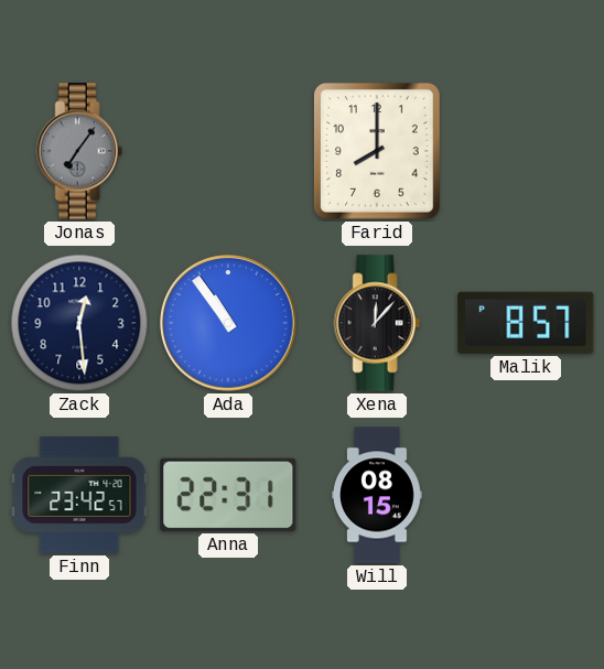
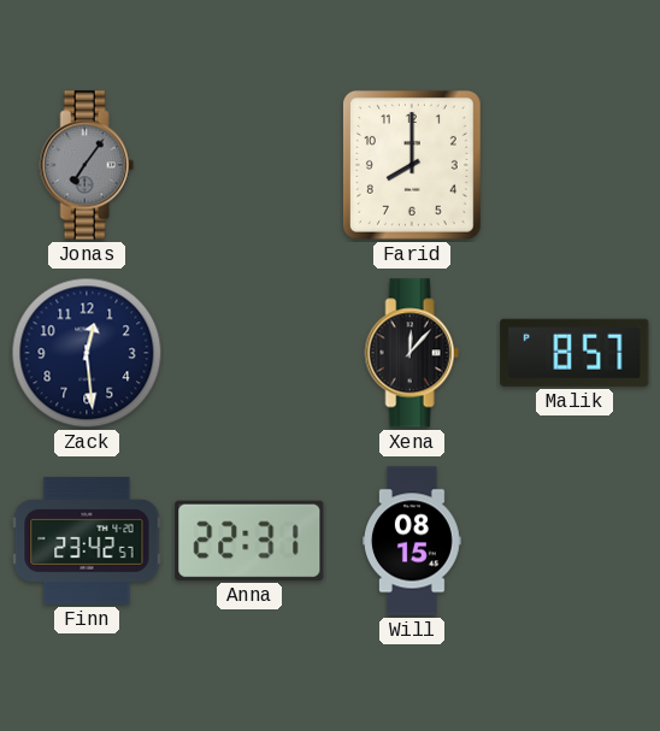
Ada: 10:54 -> none (229, 324)
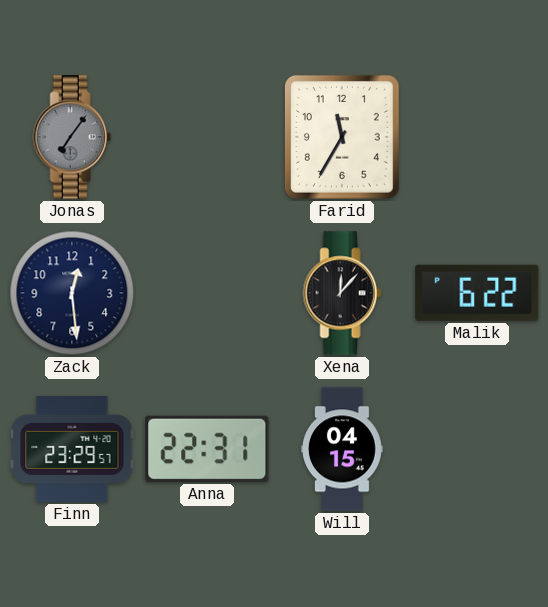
Farid: 8:00 -> 11:35 (342, 137)
Malik: 8:57 -> 6:22 (477, 293)
Finn: 23:42 -> 23:29 (72, 449)
Will: 08:15 -> 04:15 (343, 449)
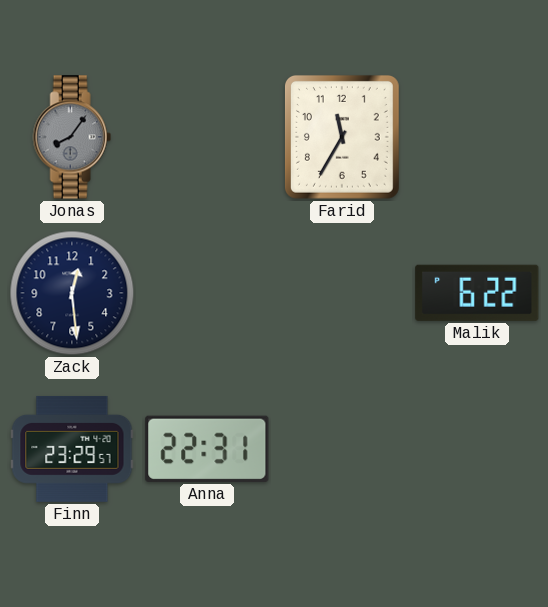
Jonas: 7:06 -> 8:06 (72, 137)
Xena: 12:07 -> none (342, 293)
Will: 04:15 -> none (343, 449)
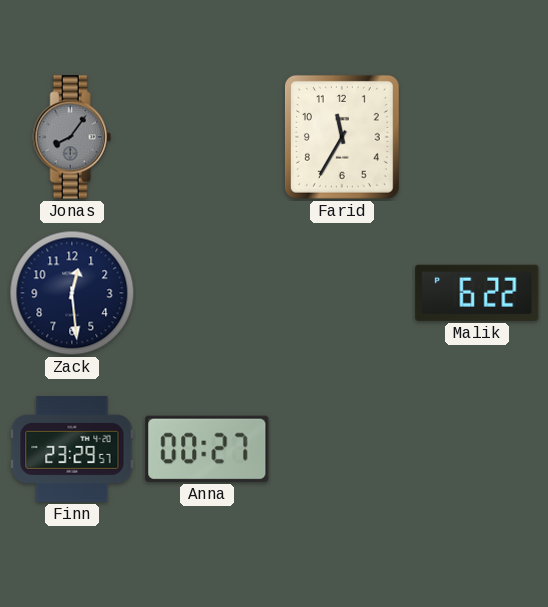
Anna: 22:31 -> 00:27 (207, 449)
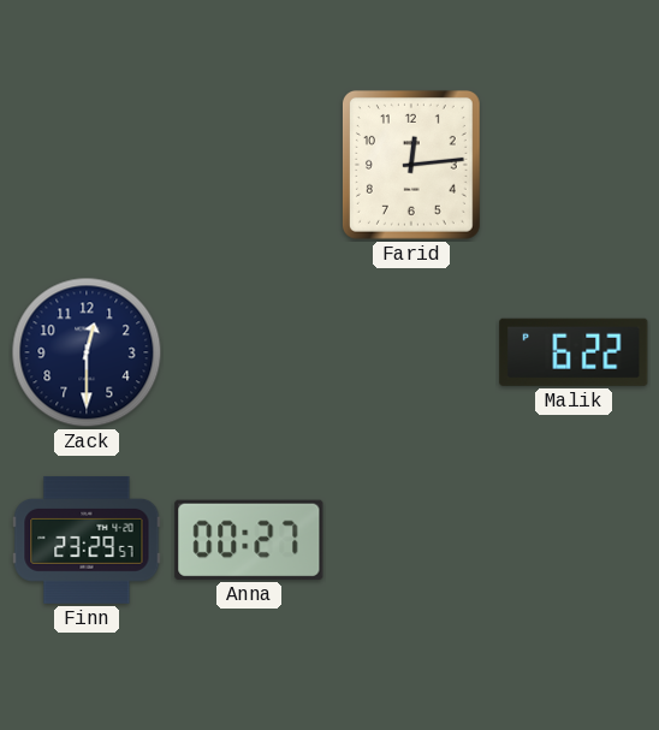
Jonas: 8:06 -> none (72, 137)
Farid: 11:35 -> 12:14 (411, 165)
Zack: 12:29 -> 12:30 (87, 352)
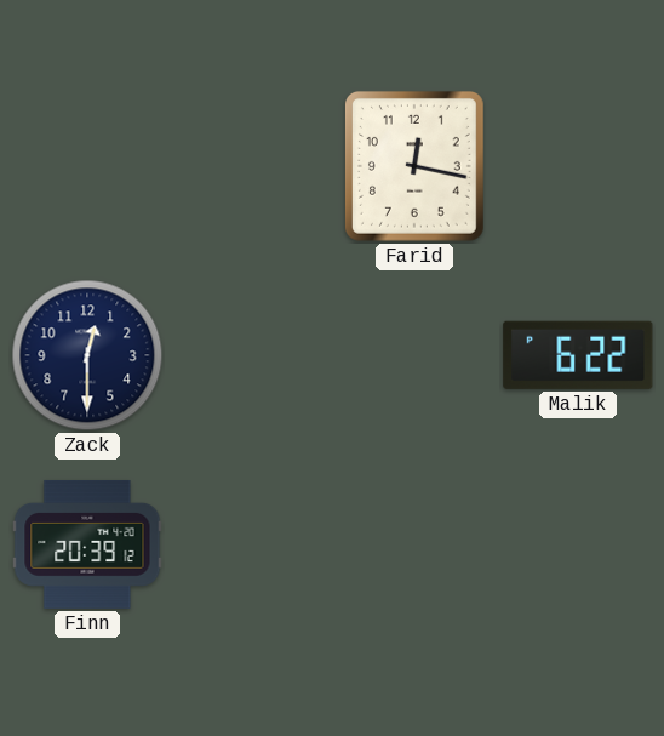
Farid: 12:14 -> 12:17 (414, 166)
Finn: 23:29 -> 20:39 (87, 544)
Anna: 00:27 -> none (249, 540)
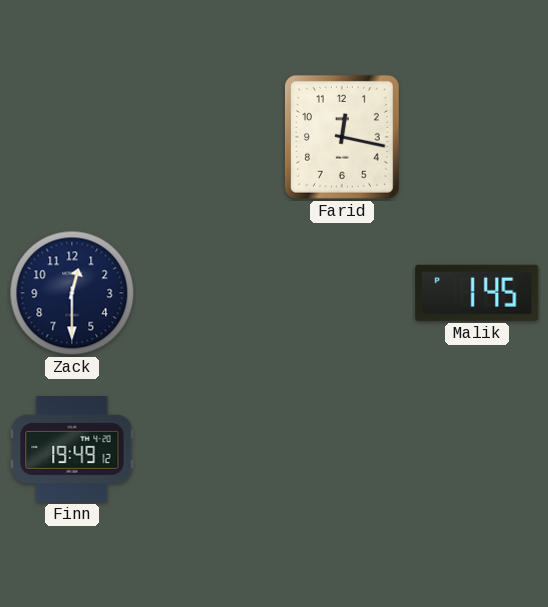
Malik: 6:22 -> 1:45 (477, 293)
Finn: 20:39 -> 19:49 (72, 449)
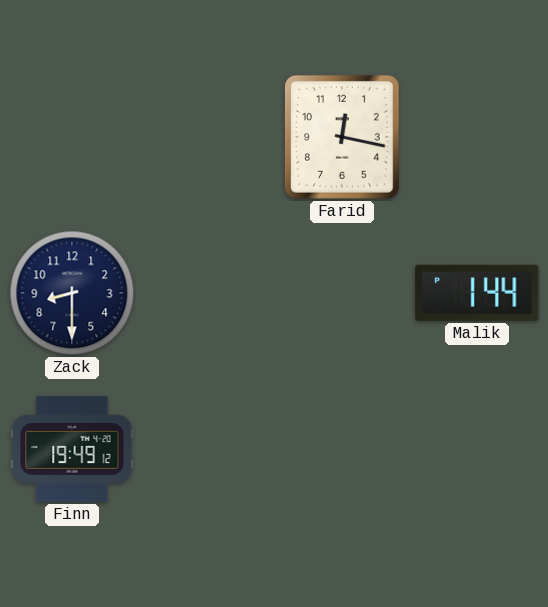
Zack: 12:30 -> 8:30 (72, 293)
Malik: 1:45 -> 1:44 (477, 293)
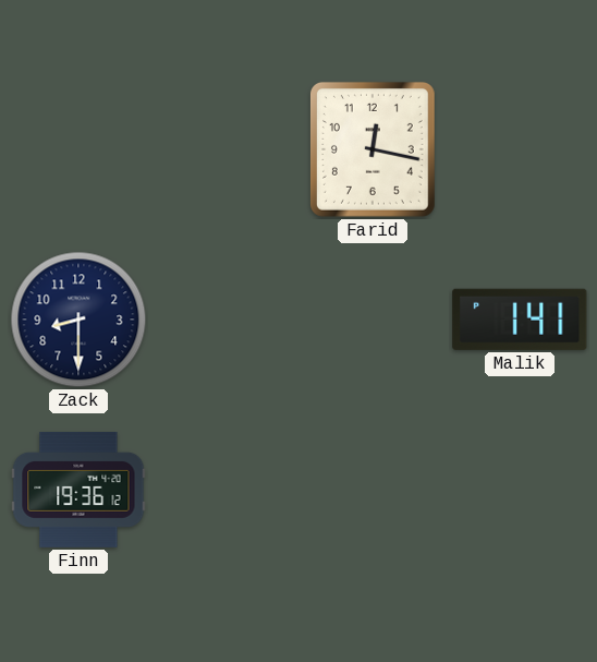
Malik: 1:44 -> 1:41 (520, 320)
Finn: 19:49 -> 19:36 (78, 490)
